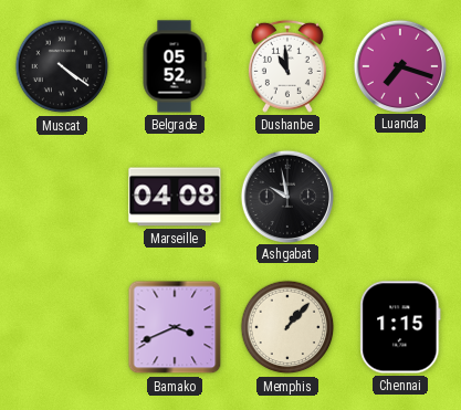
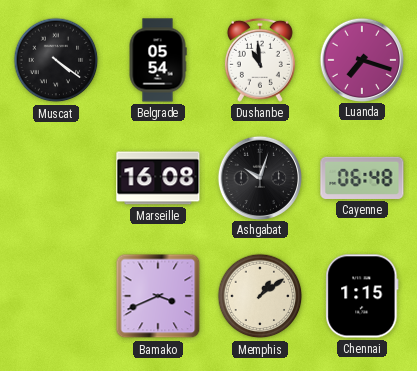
Belgrade: 05:52 -> 05:54 (158, 60)
Marseille: 04:08 -> 16:08 (158, 178)
Ashgabat: 9:58 -> 10:03 (259, 177)
Cayenne: none -> 06:48 (362, 178)
Memphis: 1:07 -> 1:09 (260, 296)
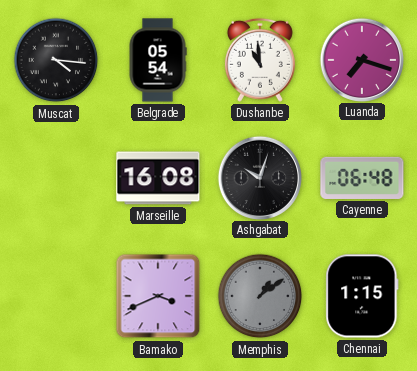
Muscat: 4:21 -> 4:16 (56, 60)
Memphis dial: cream -> grey (260, 296)
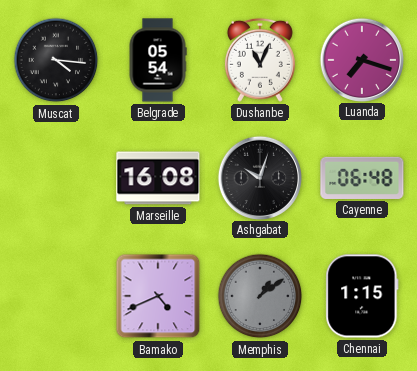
Dushanbe: 10:59 -> 11:04 (260, 60)
Bamako: 3:41 -> 4:41 (158, 296)
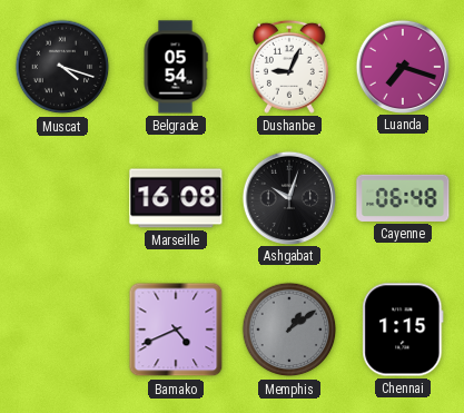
Muscat: 4:16 -> 4:18 (62, 67)
Dushanbe: 11:04 -> 9:04 (289, 67)
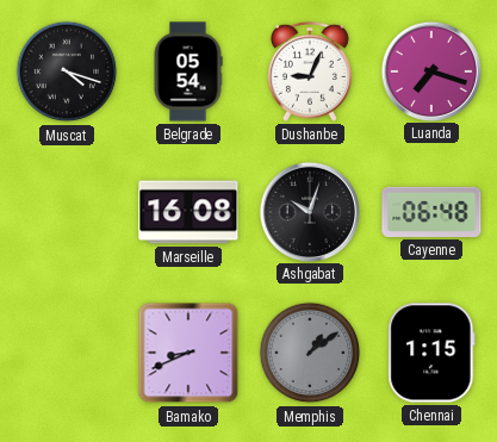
Bamako: 4:41 -> 8:41 (188, 353)
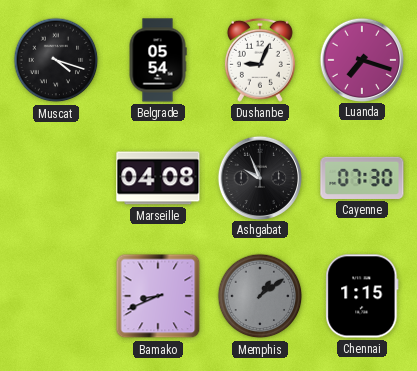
Marseille: 16:08 -> 04:08 (158, 178)
Ashgabat: 10:03 -> 9:56 (259, 177)
Cayenne: 06:48 -> 07:30 (362, 178)
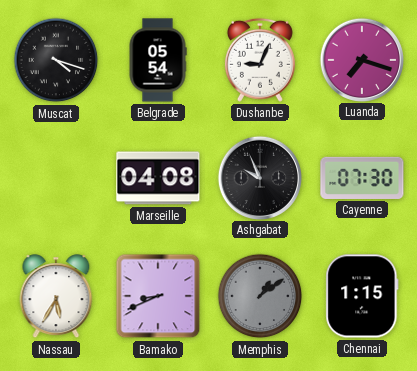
Nassau: none -> 5:35 (56, 297)
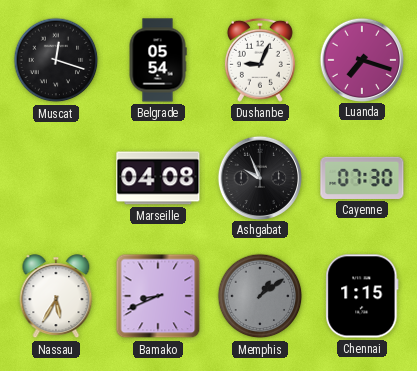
Muscat: 4:18 -> 12:18 (56, 60)
